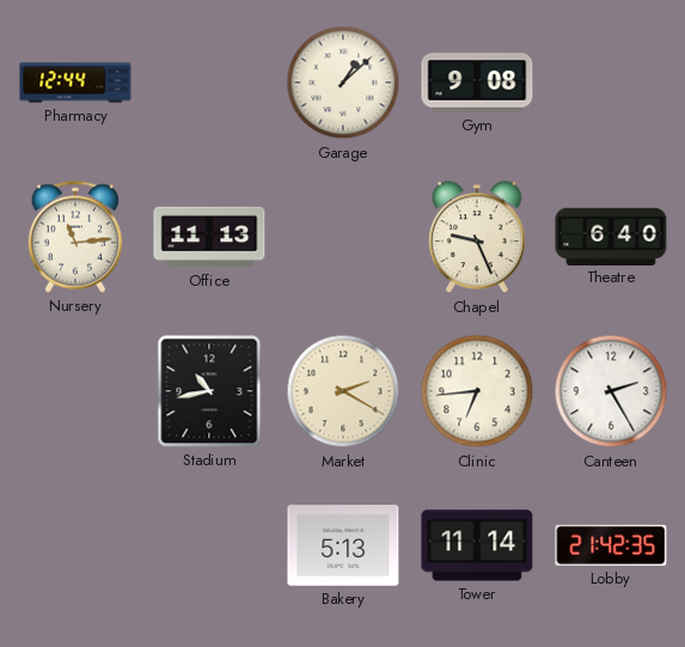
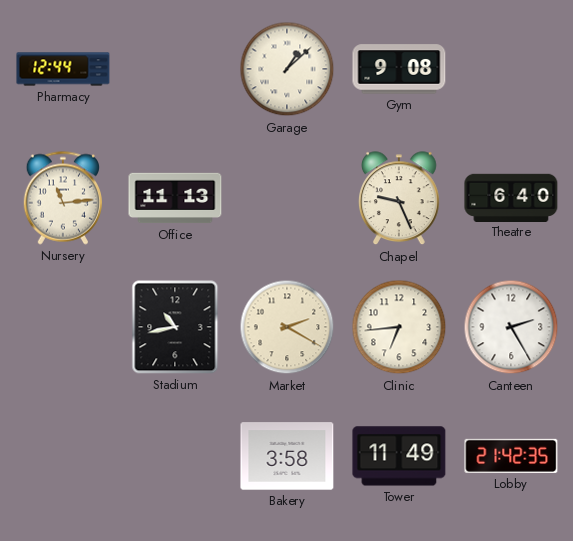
Bakery: 5:13 -> 3:58 (287, 456)
Tower: 11:14 -> 11:49 (399, 456)
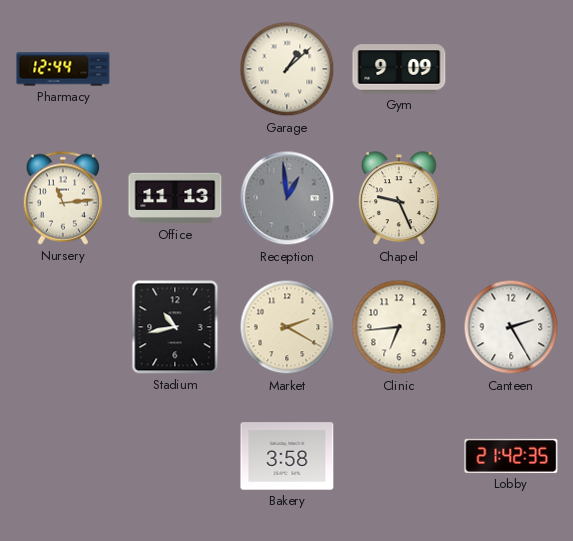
Gym: 9:08 -> 9:09 (399, 69)
Reception: none -> 12:59 (287, 198)
Theatre: 6:40 -> none (511, 197)
Tower: 11:49 -> none (399, 456)
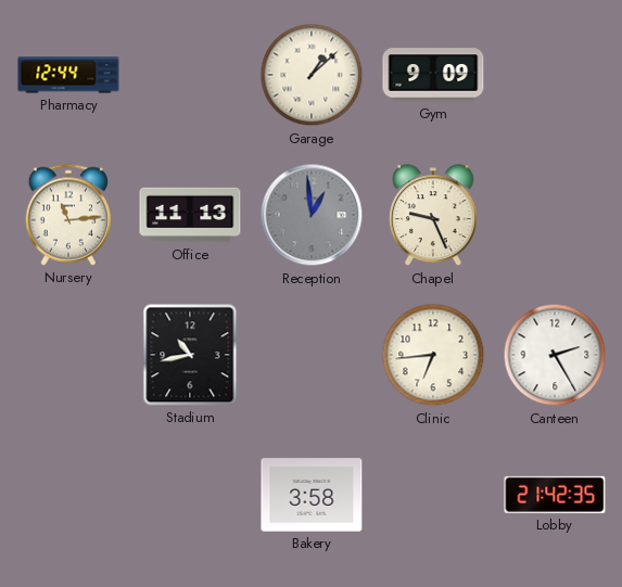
Market: 2:20 -> none (287, 327)
